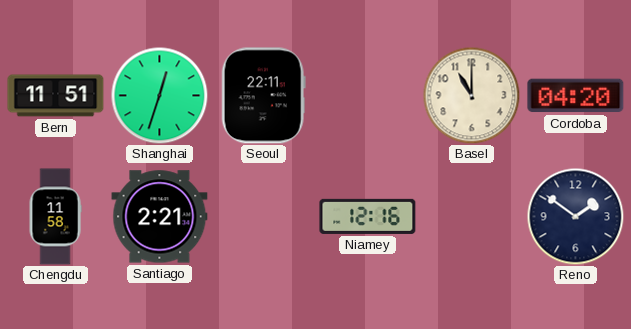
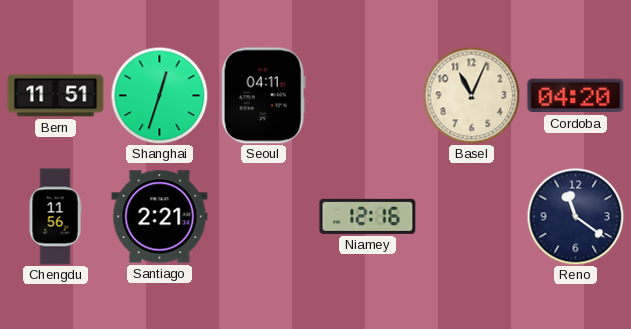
Seoul: 22:11 -> 04:11 (263, 96)
Basel: 11:00 -> 11:04 (471, 95)
Chengdu: 11:58 -> 11:56 (55, 217)
Reno: 1:51 -> 11:21 (575, 216)
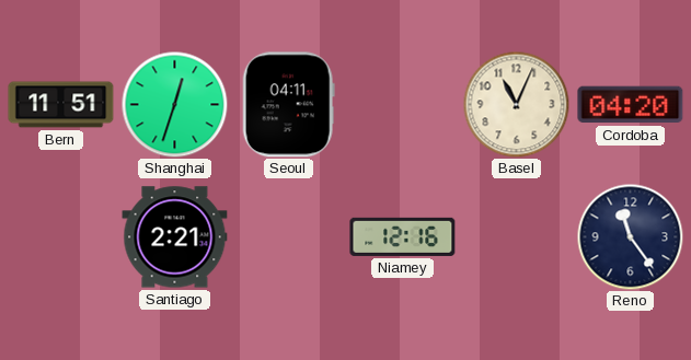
Chengdu: 11:56 -> none (55, 217)
Reno: 11:21 -> 11:24 (630, 236)
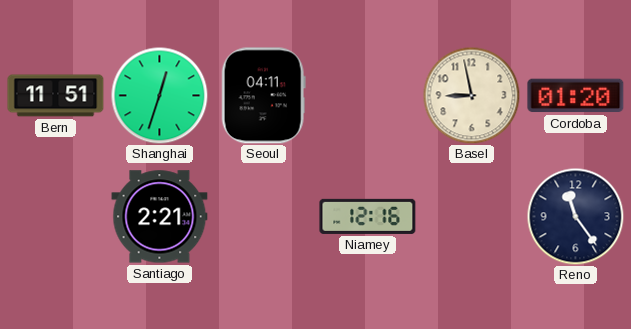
Basel: 11:04 -> 8:58 (471, 95)
Cordoba: 04:20 -> 01:20 (576, 96)
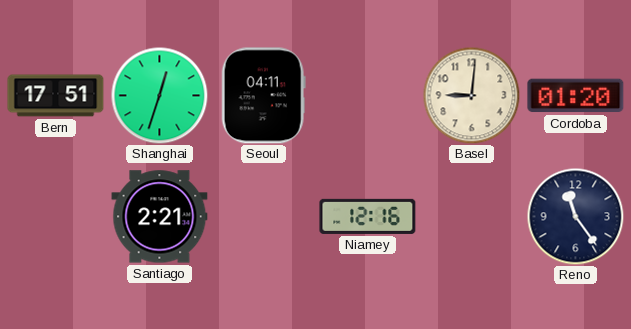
Bern: 11:51 -> 17:51 (56, 96)
Basel: 8:58 -> 9:01 (471, 95)
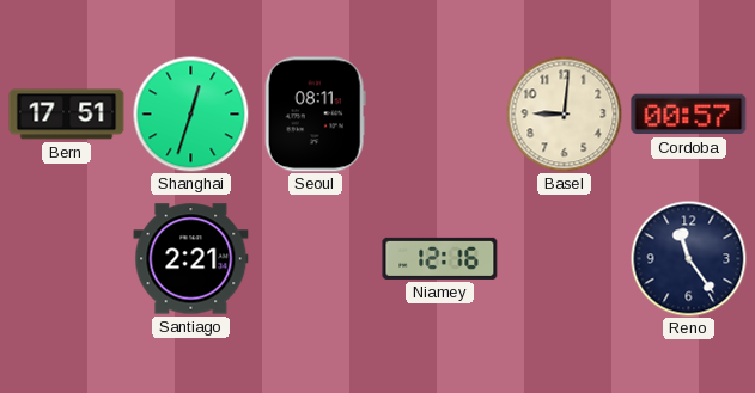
Seoul: 04:11 -> 08:11 (315, 115)
Cordoba: 01:20 -> 00:57 (689, 115)
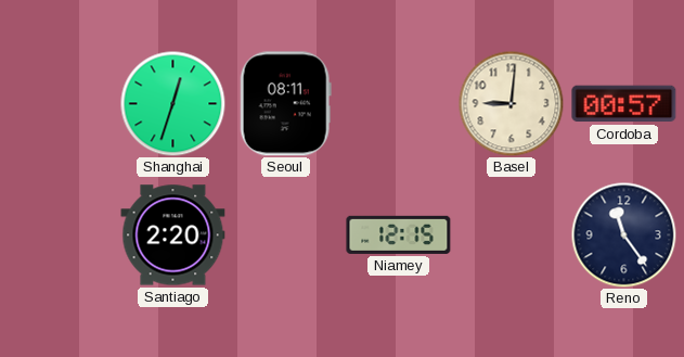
Bern: 17:51 -> none (67, 115)
Santiago: 2:21 -> 2:20 (173, 235)
Niamey: 12:16 -> 12:15 (399, 234)
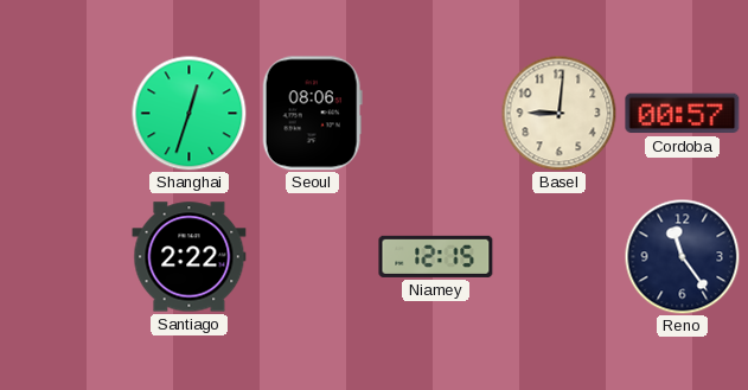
Seoul: 08:11 -> 08:06 (312, 114)
Santiago: 2:20 -> 2:22 (190, 257)
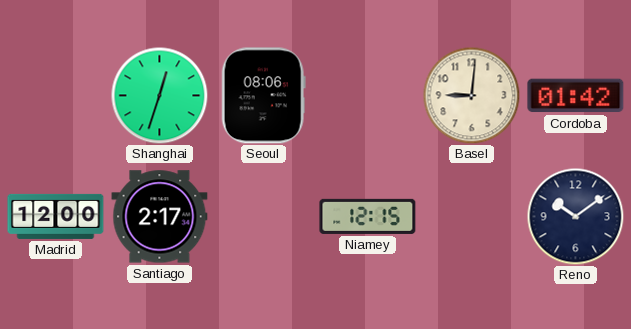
Cordoba: 00:57 -> 01:42 (576, 96)
Madrid: none -> 12:00 (56, 216)
Santiago: 2:22 -> 2:17 (160, 217)
Reno: 11:24 -> 10:09 (575, 216)
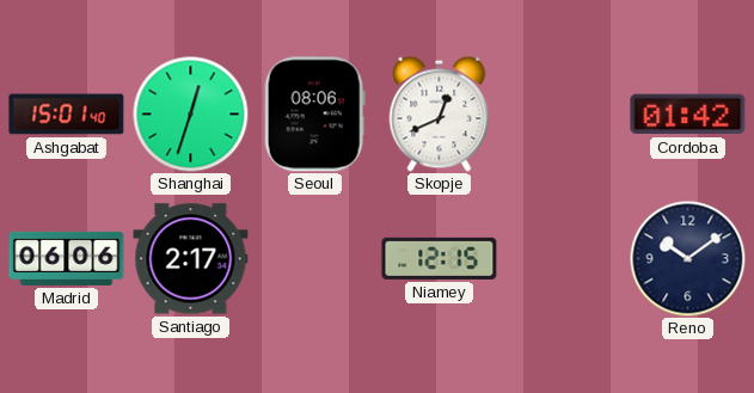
Ashgabat: none -> 15:01 (67, 115)
Skopje: none -> 12:41 (440, 113)
Basel: 9:01 -> none (471, 95)
Madrid: 12:00 -> 06:06 (67, 258)
